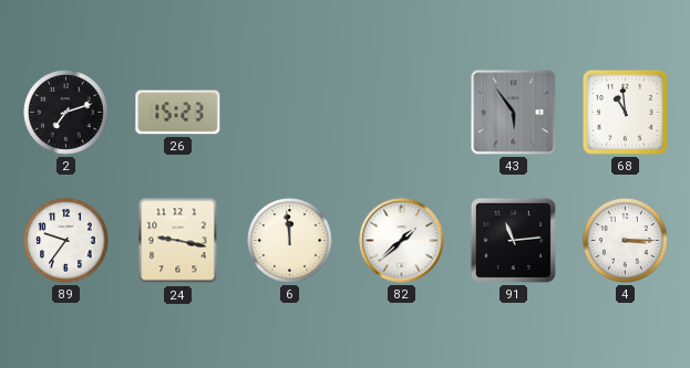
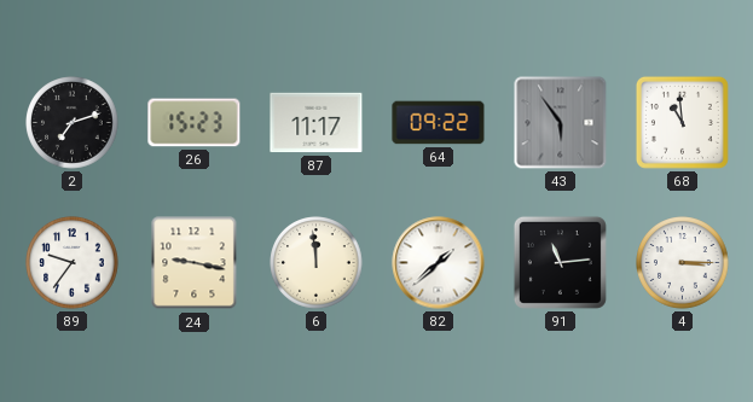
87: none -> 11:17 (317, 123)
64: none -> 09:22 (439, 123)
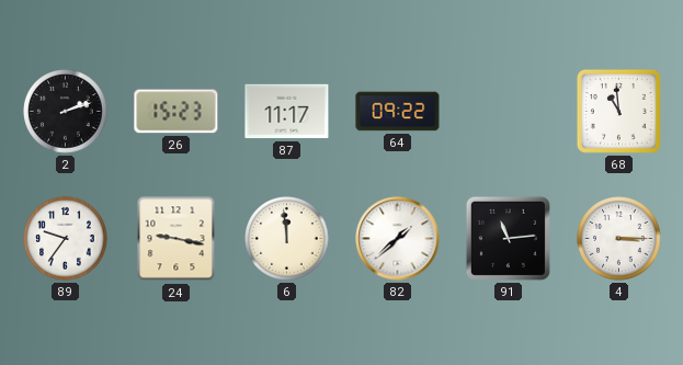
2: 7:12 -> 2:12 (66, 112)
43: 5:54 -> none (561, 123)
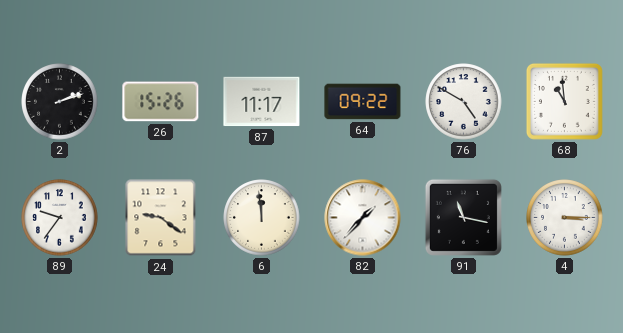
26: 15:23 -> 15:26 (161, 102)
76: none -> 4:50 (464, 102)
24: 9:17 -> 9:21 (161, 218)
82: 1:38 -> 1:37 (363, 218)
91: 11:14 -> 11:17 (463, 217)
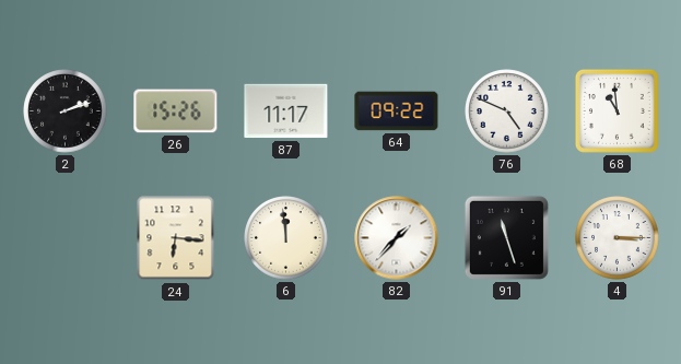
76: 4:50 -> 4:49 (507, 111)
89: 9:36 -> none (60, 218)
24: 9:21 -> 6:16 (176, 238)
91: 11:17 -> 11:27 (506, 237)
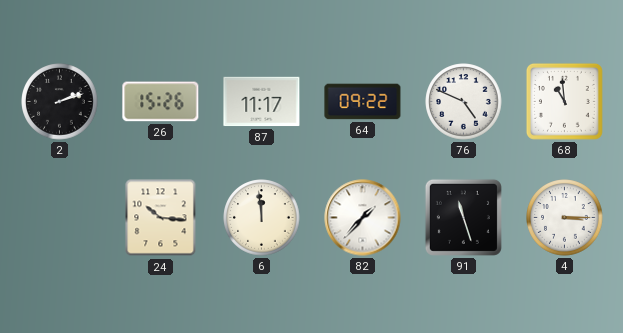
24: 6:16 -> 10:16 (161, 218)
